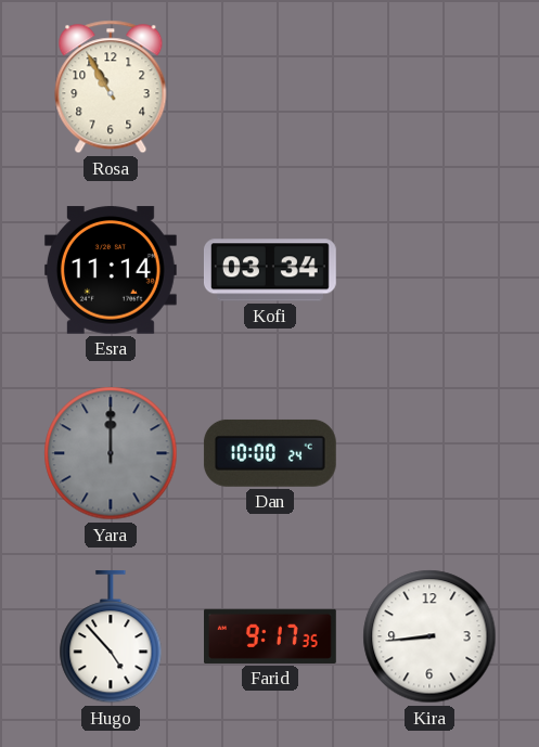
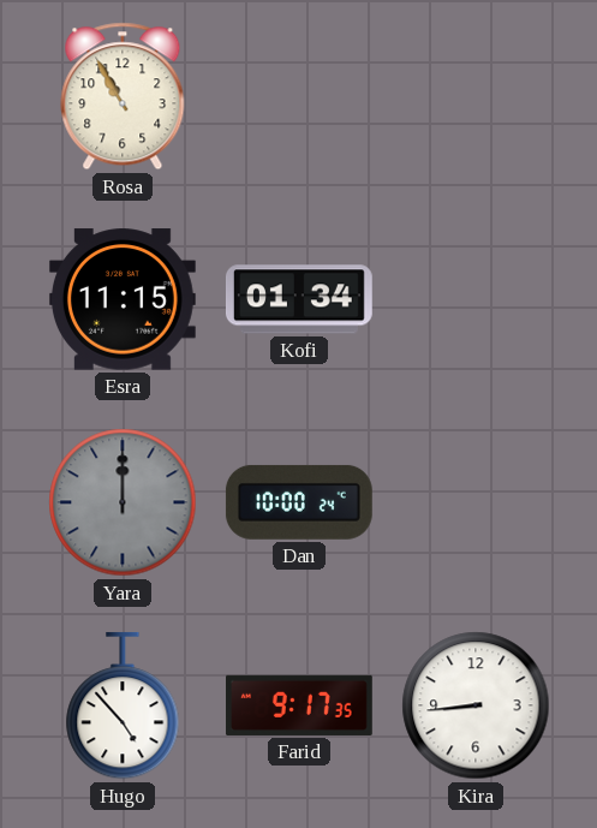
Esra: 11:14 -> 11:15 (123, 299)
Kofi: 03:34 -> 01:34 (299, 299)
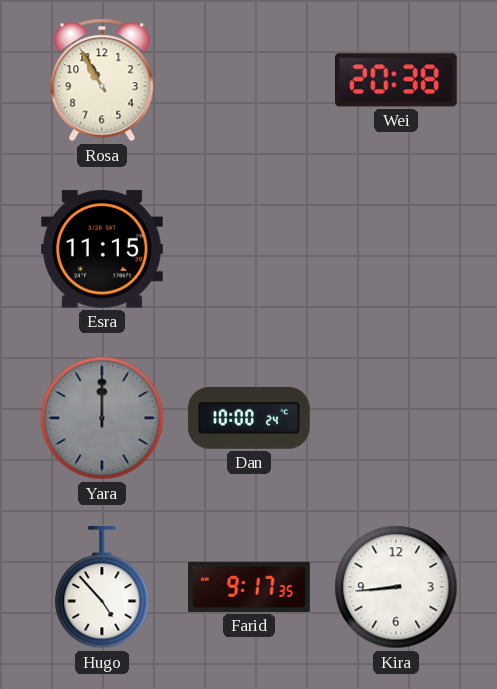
Wei: none -> 20:38 (396, 80)
Kofi: 01:34 -> none (299, 299)
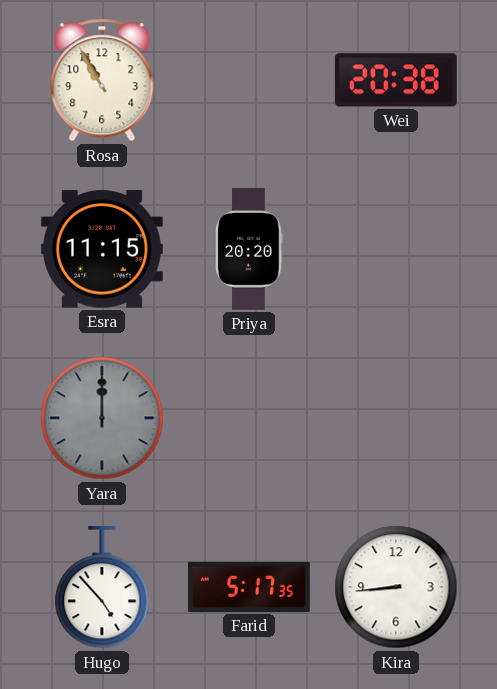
Priya: none -> 20:20 (249, 250)
Dan: 10:00 -> none (249, 418)
Farid: 9:17 -> 5:17 (250, 587)
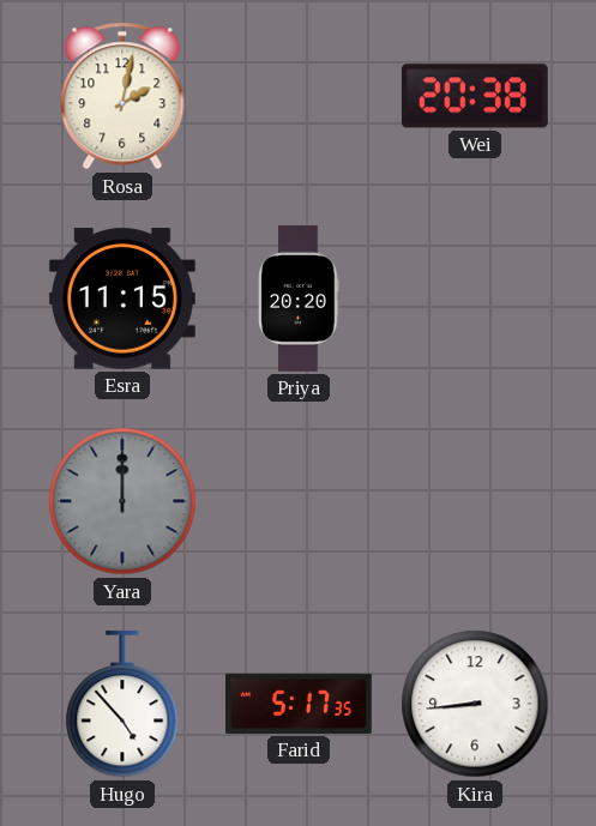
Rosa: 10:55 -> 2:02 (122, 96)
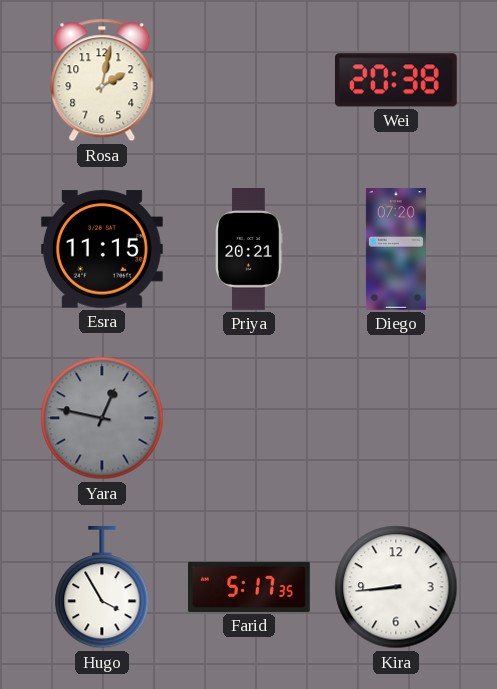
Priya: 20:20 -> 20:21 (249, 250)
Diego: none -> 07:20 (396, 250)
Yara: 12:00 -> 12:47 (102, 418)
Hugo: 4:53 -> 3:55 (102, 587)
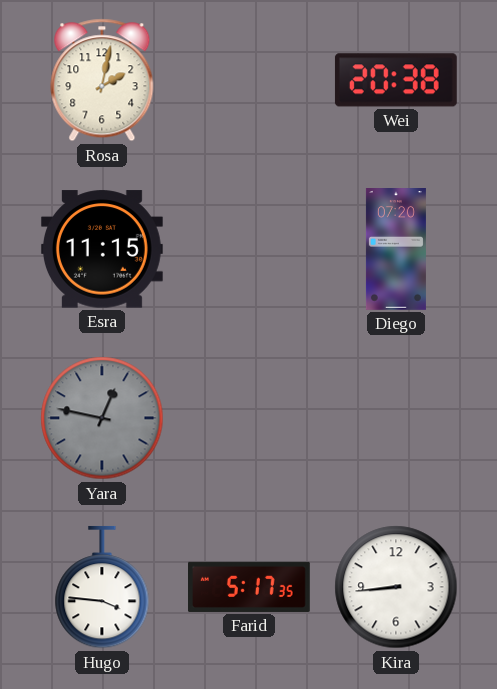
Priya: 20:21 -> none (249, 250)
Hugo: 3:55 -> 3:46 (102, 587)
